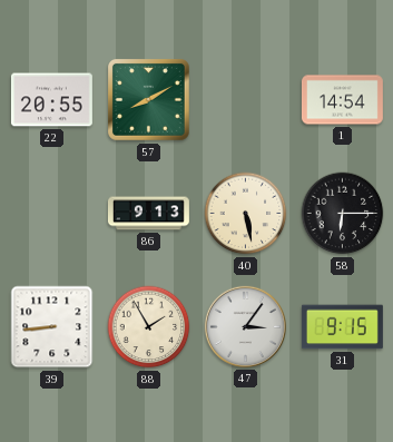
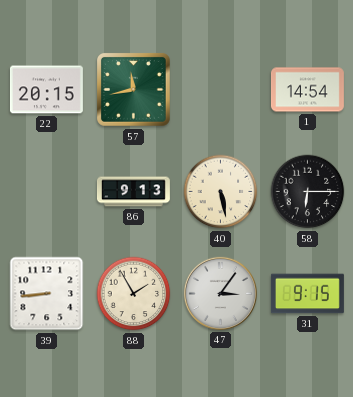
22: 20:55 -> 20:15 (46, 90)
57: 8:10 -> 11:43 (134, 90)
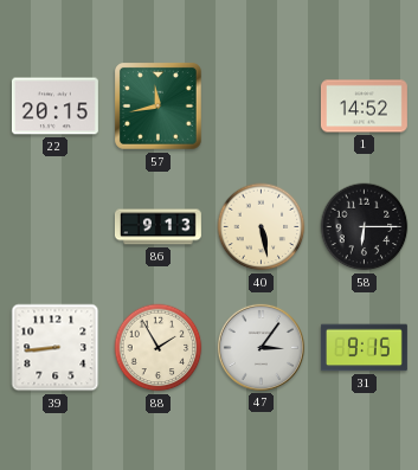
1: 14:54 -> 14:52 (364, 107)
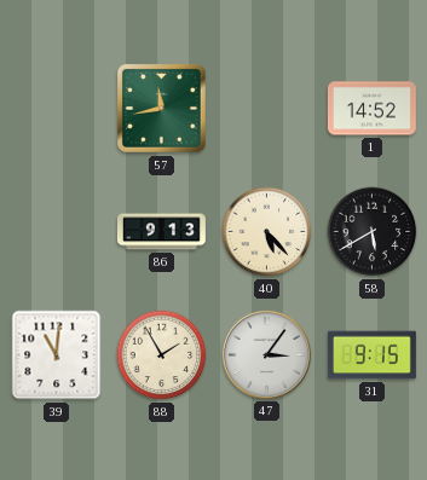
22: 20:15 -> none (54, 107)
40: 5:28 -> 5:23 (267, 232)
58: 6:15 -> 5:40 (373, 232)
39: 8:44 -> 11:01 (57, 355)
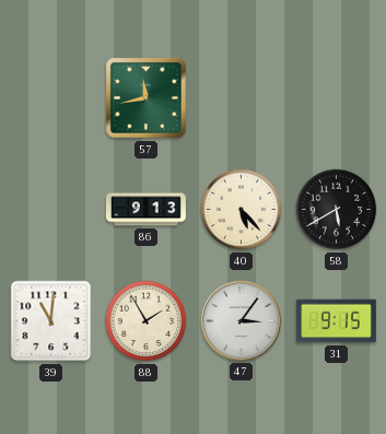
1: 14:52 -> none (371, 109)
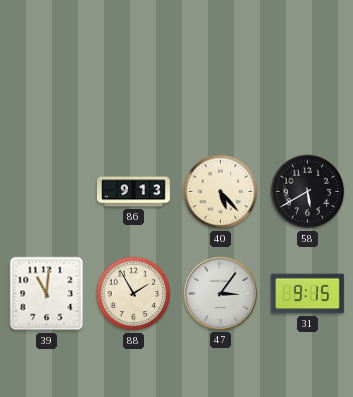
57: 11:43 -> none (147, 98)
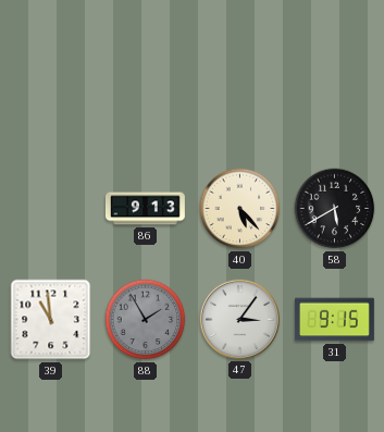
39: 11:01 -> 10:59 (51, 320)
88 dial: cream -> grey (146, 320)
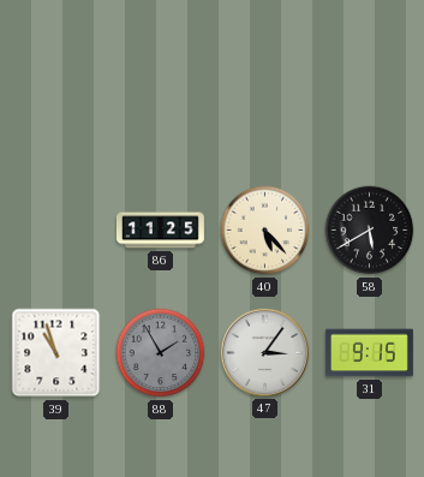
86: 9:13 -> 11:25 (160, 231)
39: 10:59 -> 10:57 (56, 353)
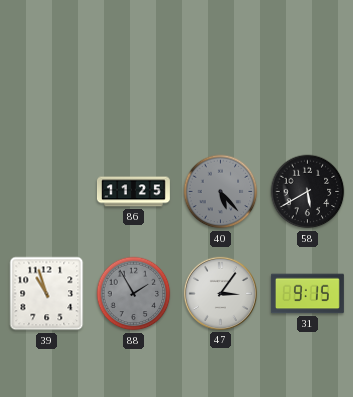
40 dial: cream -> grey (221, 192)
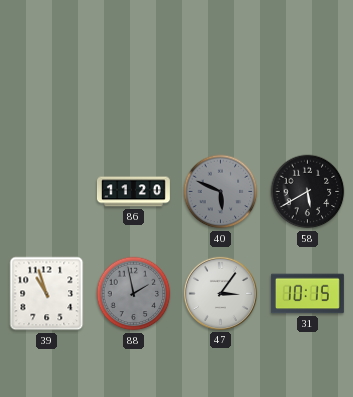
86: 11:25 -> 11:20 (133, 192)
40: 5:23 -> 5:49 (221, 192)
88: 1:55 -> 1:58 (134, 294)
31: 9:15 -> 10:15 (307, 294)
